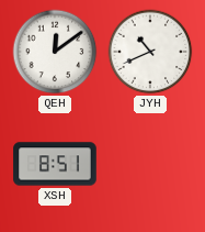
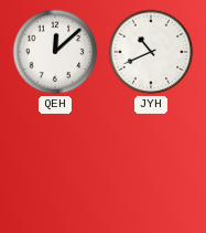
QEH: 12:09 -> 12:08 (55, 52)
XSH: 8:51 -> none (55, 164)
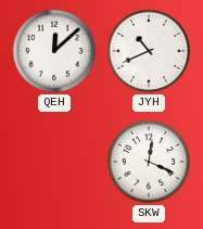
SKW: none -> 12:19 (149, 162)
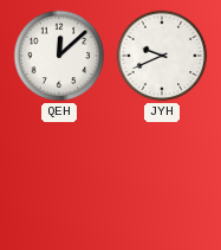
JYH: 10:41 -> 9:41 (162, 56)
SKW: 12:19 -> none (149, 162)
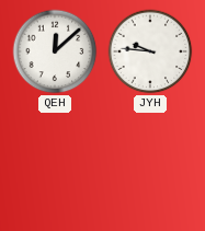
JYH: 9:41 -> 9:46 (150, 51)
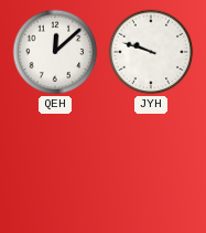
JYH: 9:46 -> 9:48 (151, 52)
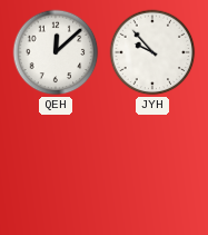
JYH: 9:48 -> 9:53 (152, 52)
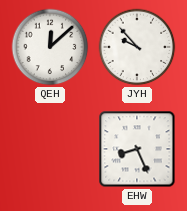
EHW: none -> 8:26 (137, 149)
